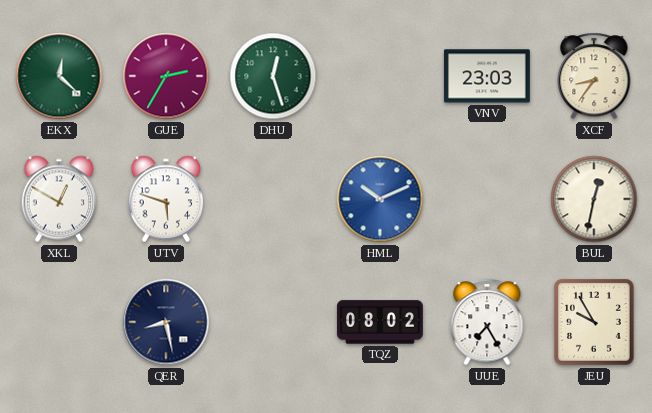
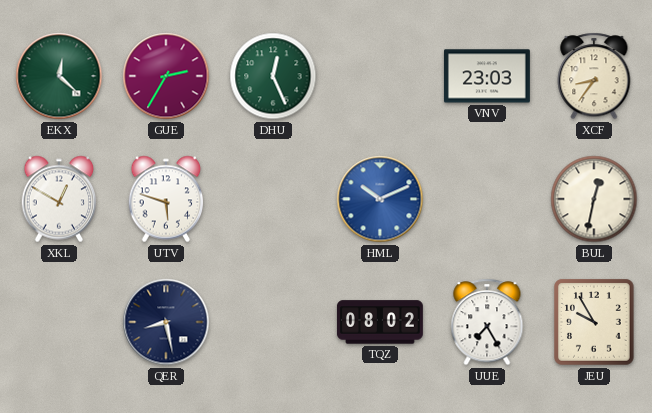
DHU: 12:27 -> 12:26 (273, 76)
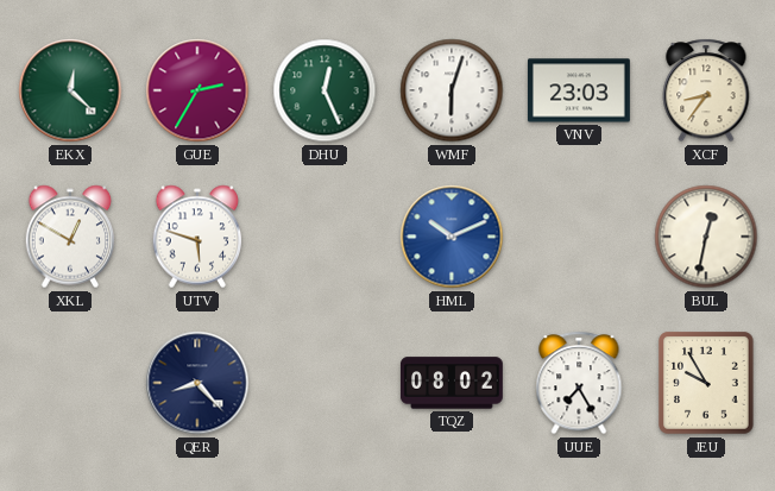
WMF: none -> 6:03 (452, 90)
QER: 8:28 -> 8:23 (197, 383)
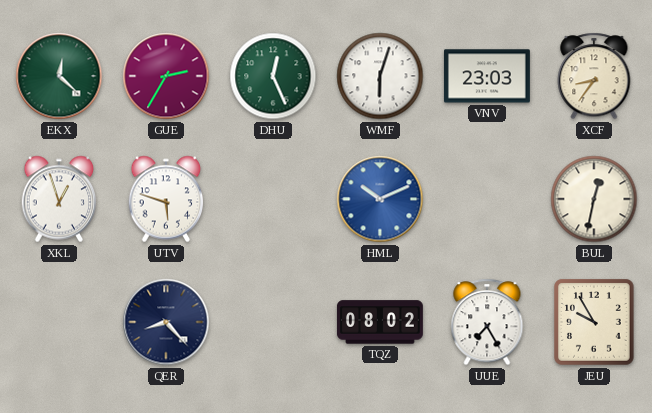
XKL: 12:50 -> 12:57 (59, 199)
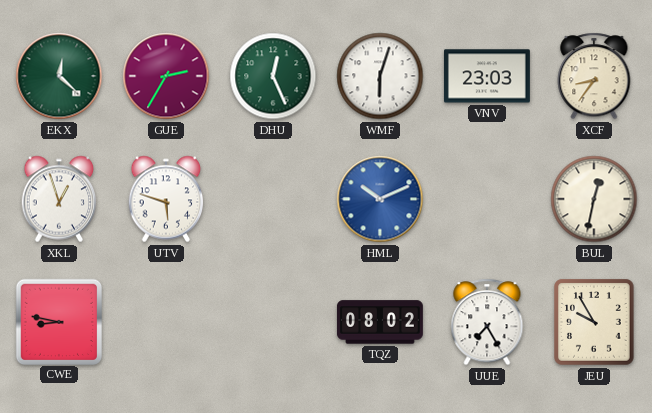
CWE: none -> 8:47 (58, 321)
QER: 8:23 -> none (166, 322)
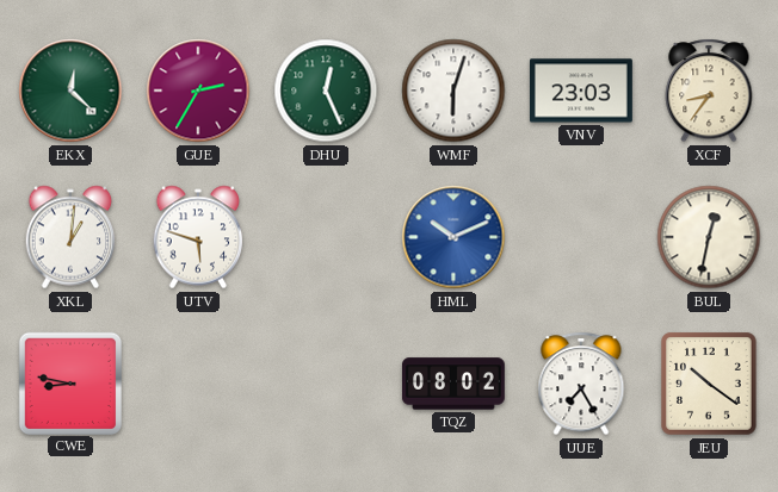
XKL: 12:57 -> 1:01 (70, 237)
JEU: 9:55 -> 10:21 (709, 384)
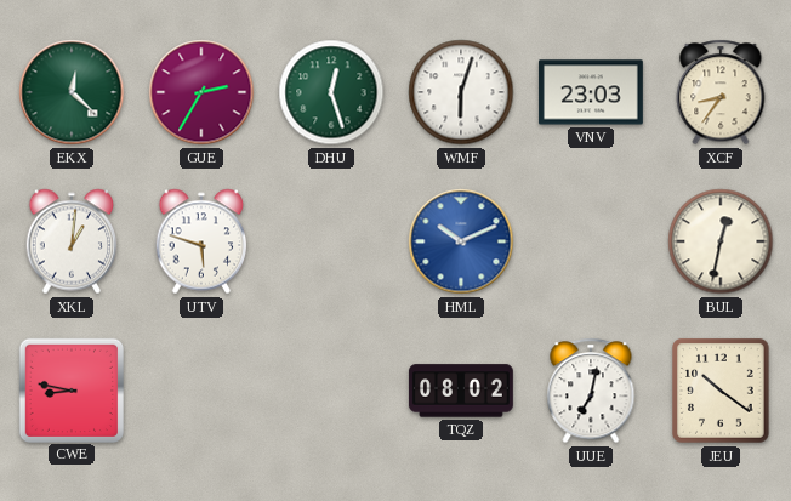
DHU: 12:26 -> 12:27 (331, 92)
UUE: 7:25 -> 7:02 (591, 391)
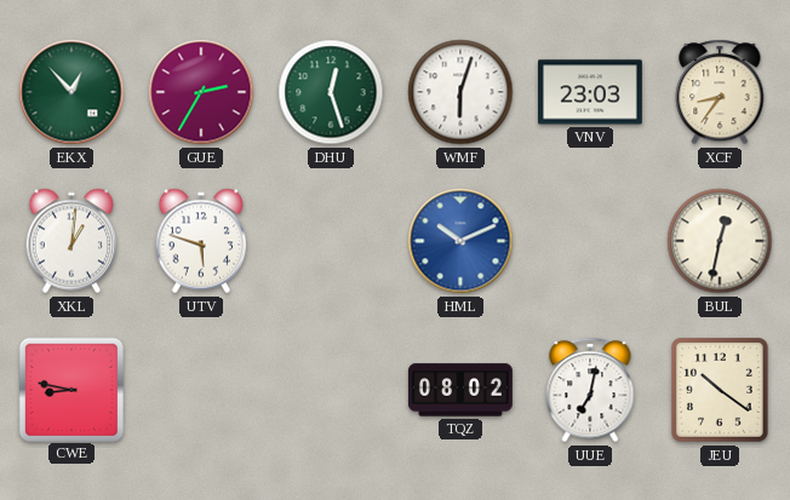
EKX: 12:22 -> 12:53 (71, 92)
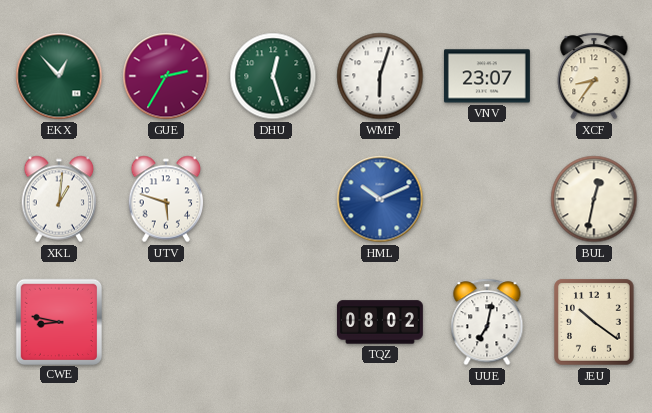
VNV: 23:03 -> 23:07 (487, 76)
